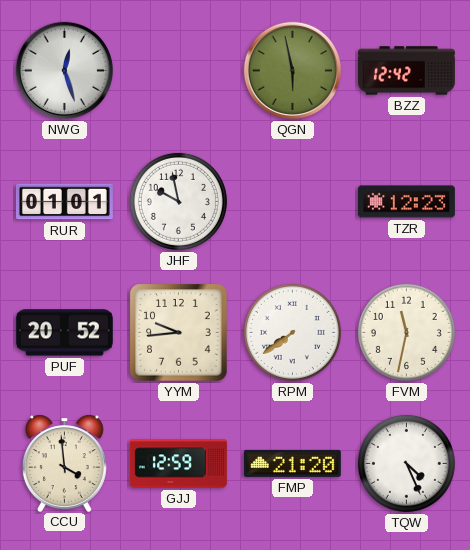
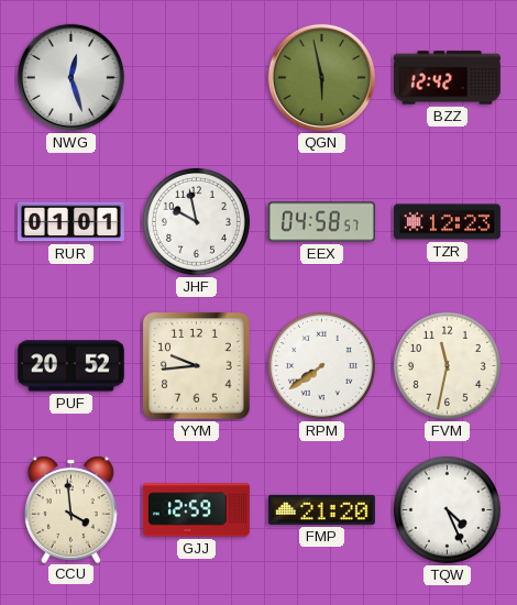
EEX: none -> 04:58 (321, 222)
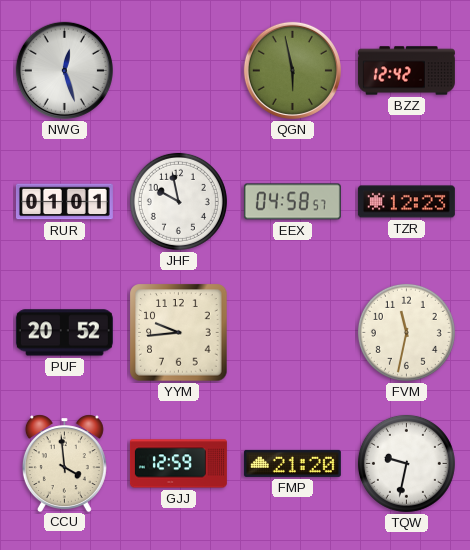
RPM: 7:39 -> none (321, 365)
TQW: 4:26 -> 9:32 (406, 463)
